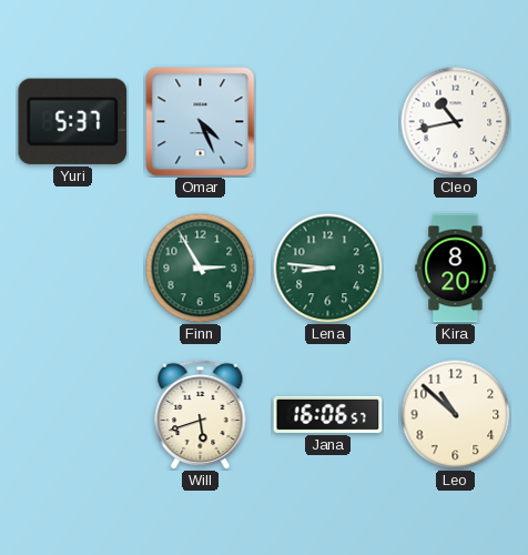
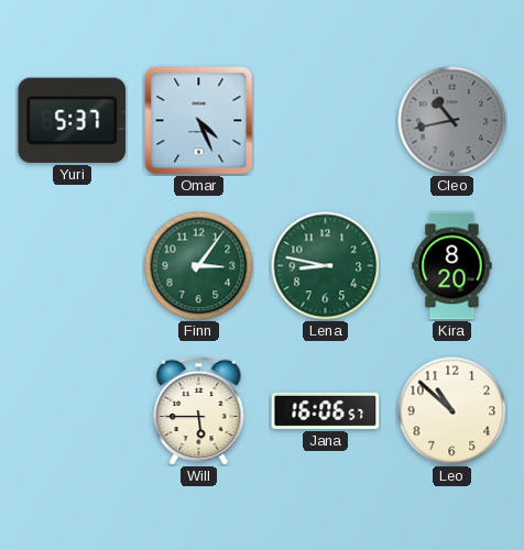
Cleo dial: white -> grey (452, 121)
Finn: 2:55 -> 3:06 (199, 266)
Lena: 8:46 -> 8:47 (326, 266)
Will: 5:42 -> 5:45 (199, 410)
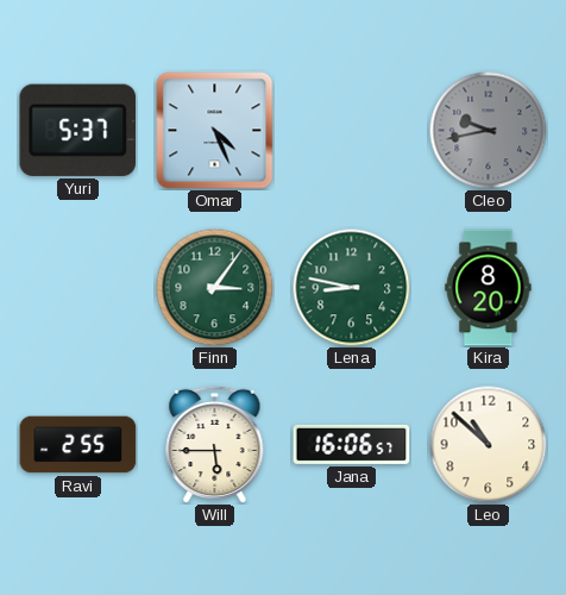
Cleo: 10:43 -> 9:43 (489, 131)
Ravi: none -> 2:55 (78, 445)
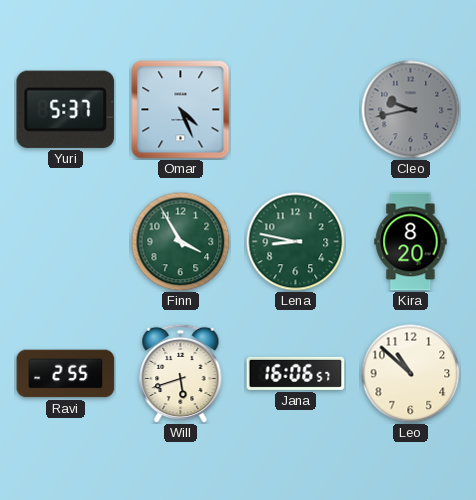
Finn: 3:06 -> 3:55 (181, 242)
Will: 5:45 -> 5:42 (181, 373)
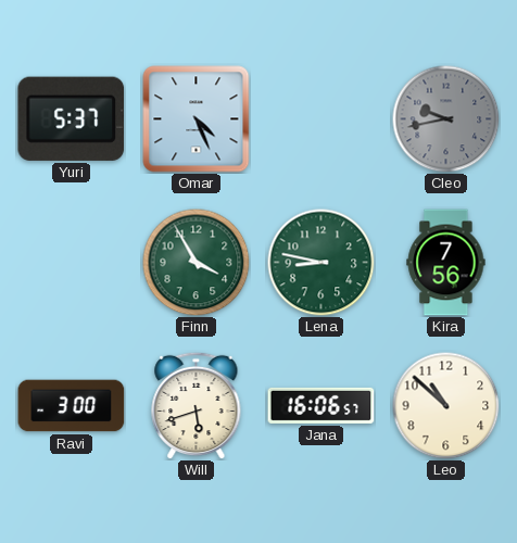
Kira: 8:20 -> 7:56 (446, 263)
Ravi: 2:55 -> 3:00 (72, 406)
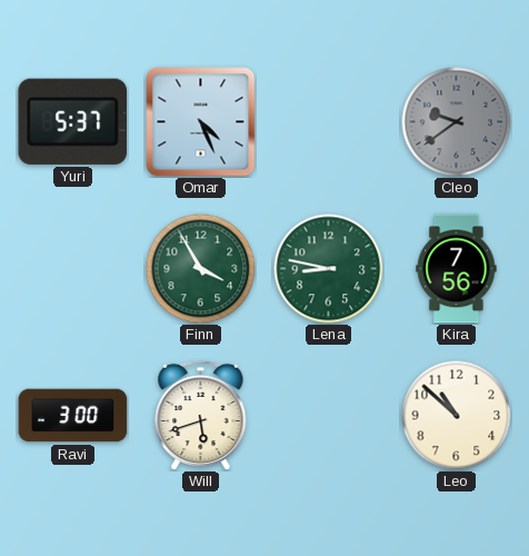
Cleo: 9:43 -> 9:39 (457, 122)
Jana: 16:06 -> none (321, 405)
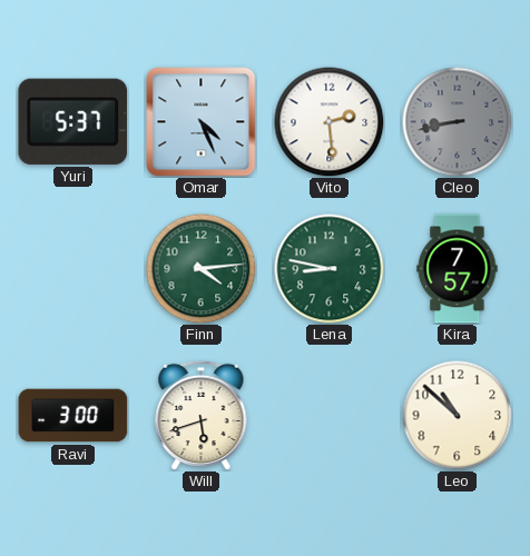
Vito: none -> 2:29 (330, 122)
Cleo: 9:39 -> 8:43 (458, 122)
Finn: 3:55 -> 4:14 (202, 269)
Kira: 7:56 -> 7:57 (458, 269)
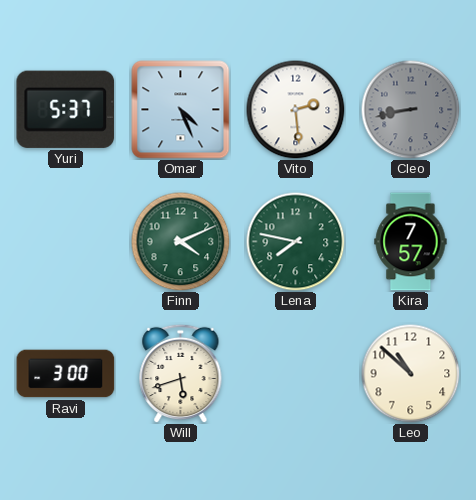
Finn: 4:14 -> 4:11 (181, 242)
Lena: 8:47 -> 7:47 (296, 242)
